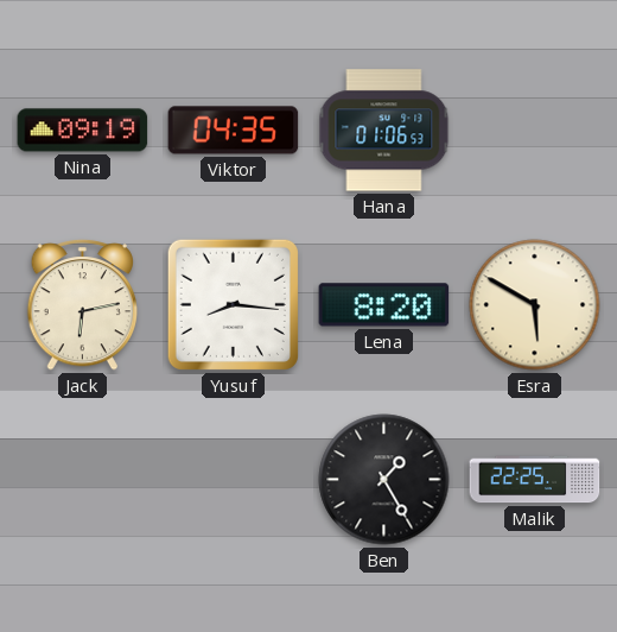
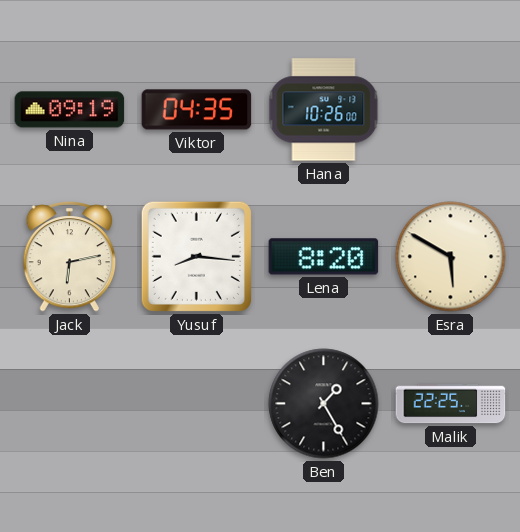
Hana: 01:06 -> 10:26 (324, 110)
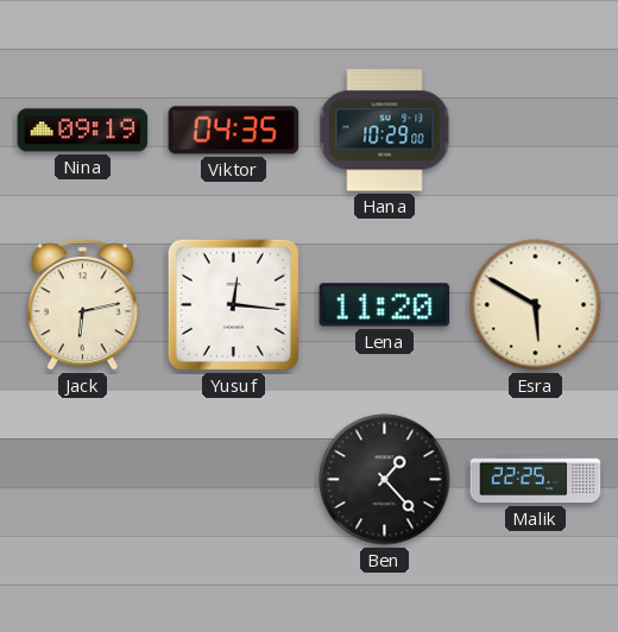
Hana: 10:26 -> 10:29 (385, 131)
Yusuf: 8:16 -> 12:16 (233, 304)
Lena: 8:20 -> 11:20 (385, 305)
Ben: 1:25 -> 1:23 (385, 480)
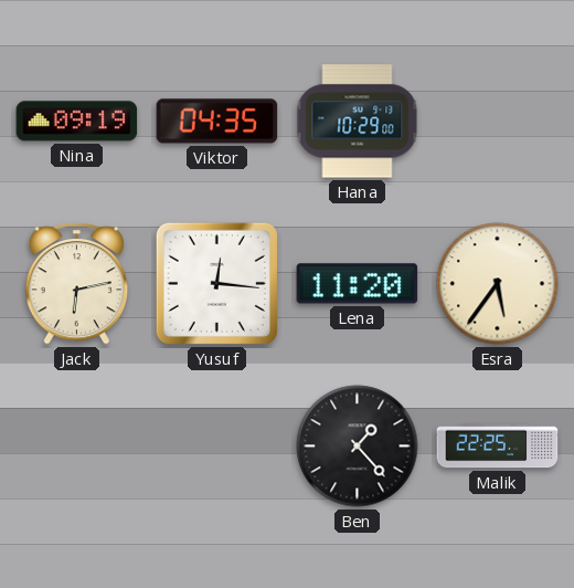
Esra: 5:50 -> 5:36 (498, 284)
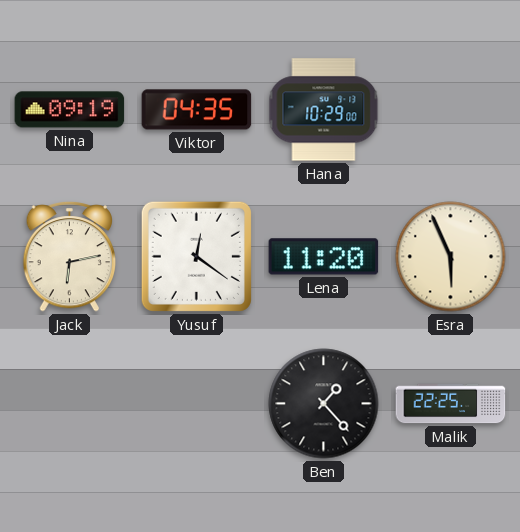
Yusuf: 12:16 -> 12:21 (196, 256)
Esra: 5:36 -> 5:56 (451, 257)
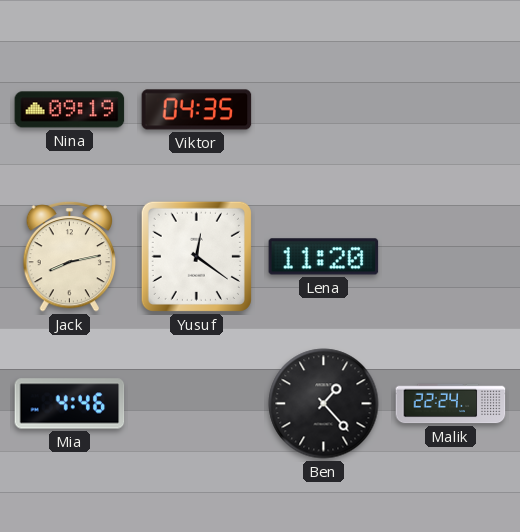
Hana: 10:29 -> none (324, 110)
Jack: 6:13 -> 8:13 (69, 256)
Esra: 5:56 -> none (451, 257)
Mia: none -> 4:46 (70, 404)
Malik: 22:25 -> 22:24 (451, 404)
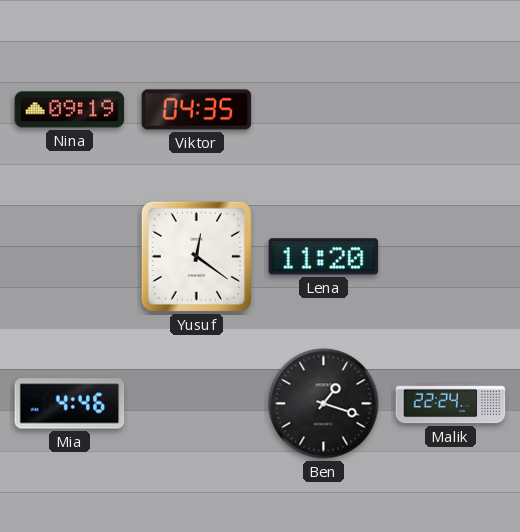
Jack: 8:13 -> none (69, 256)
Ben: 1:23 -> 1:18 (324, 404)
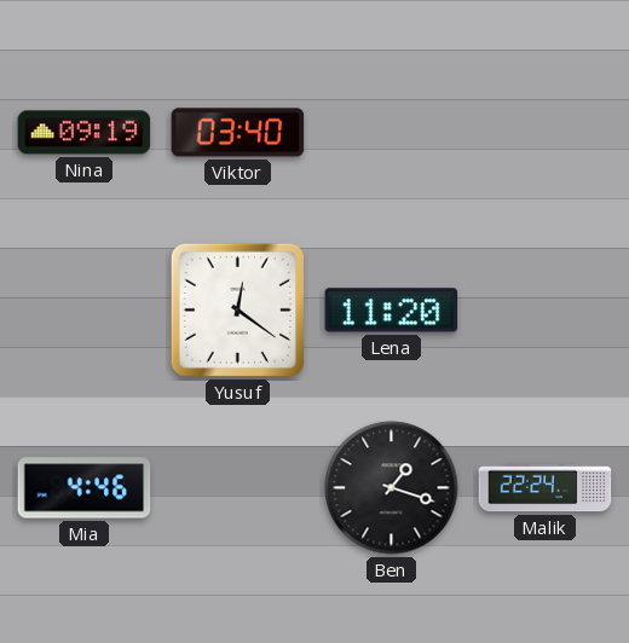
Viktor: 04:35 -> 03:40 (238, 133)
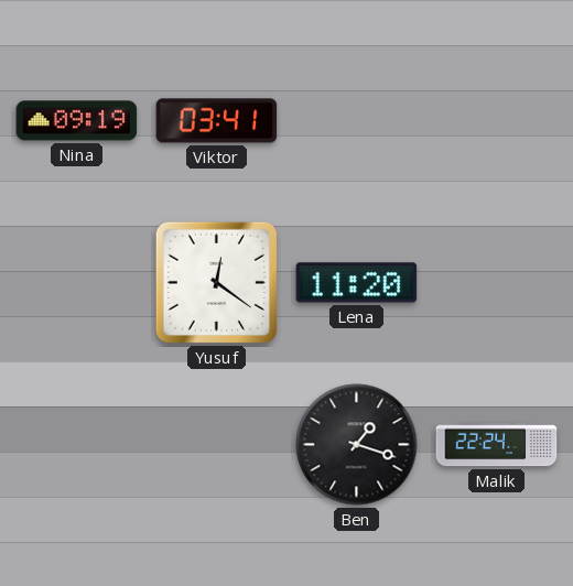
Viktor: 03:40 -> 03:41 (217, 121)
Mia: 4:46 -> none (85, 488)
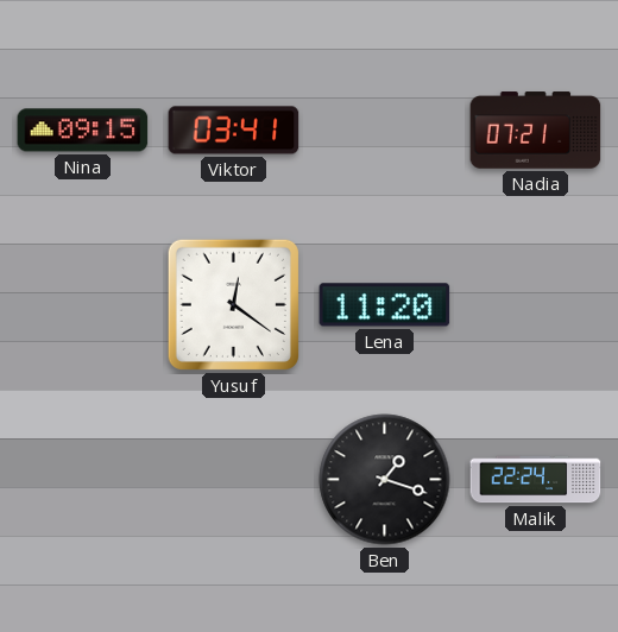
Nina: 09:19 -> 09:15 (83, 131)
Nadia: none -> 07:21 (536, 131)
